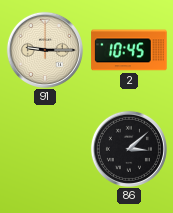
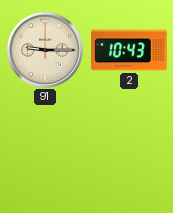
2: 10:45 -> 10:43 (129, 50)
86: 3:08 -> none (129, 149)
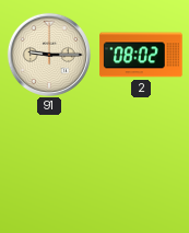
2: 10:43 -> 08:02 (141, 55)
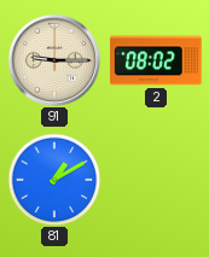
81: none -> 1:10 (54, 180)
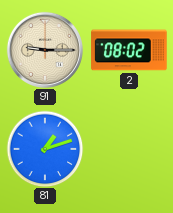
81: 1:10 -> 1:12 (45, 149)
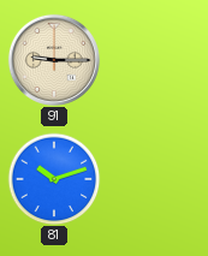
2: 08:02 -> none (129, 50)
81: 1:12 -> 10:12 (54, 179)
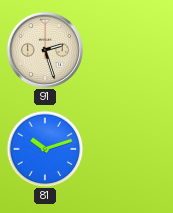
91: 9:15 -> 2:27 (45, 50)
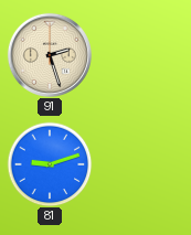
81: 10:12 -> 9:12 (50, 164)
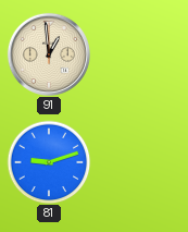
91: 2:27 -> 12:59 (49, 54)
